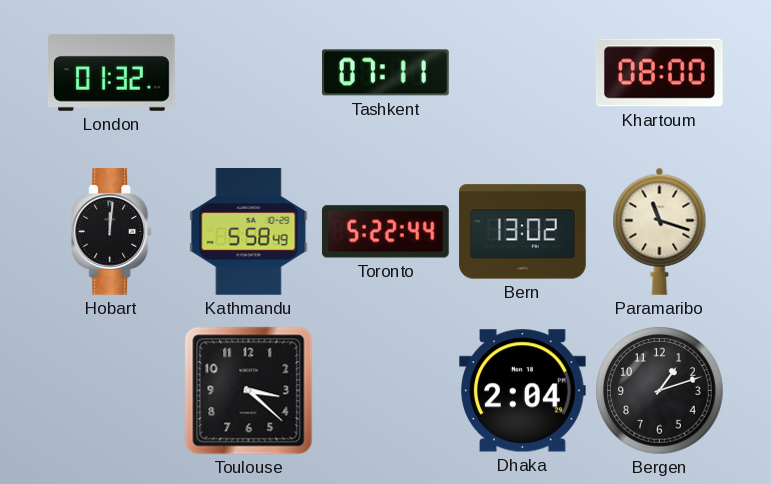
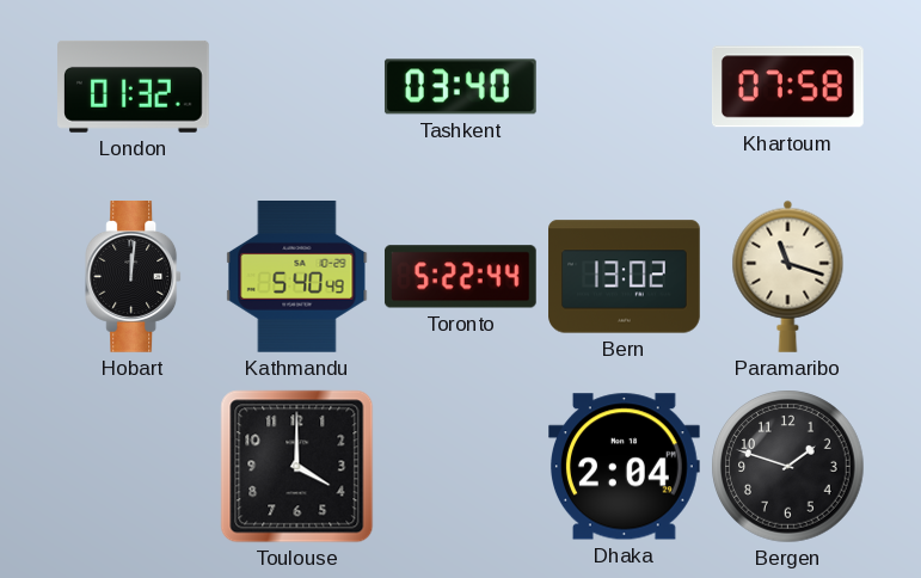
Tashkent: 07:11 -> 03:40 (460, 87)
Khartoum: 08:00 -> 07:58 (788, 87)
Kathmandu: 5:58 -> 5:40 (297, 277)
Toulouse: 3:22 -> 4:00 (297, 467)
Bergen: 1:12 -> 1:48 (788, 467)
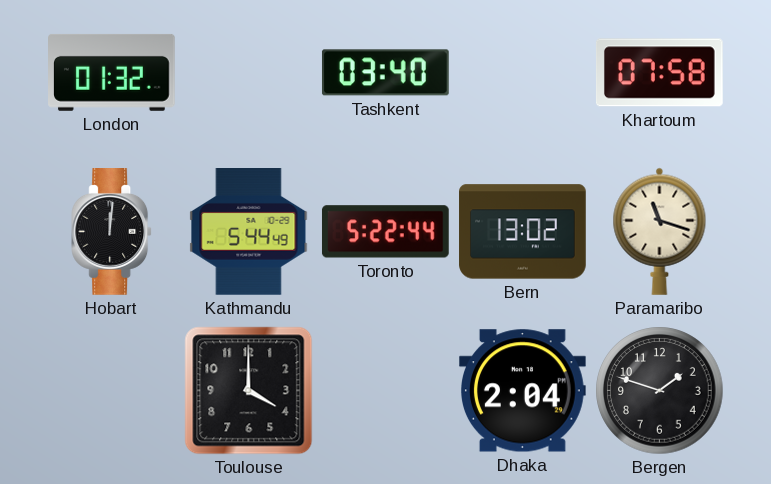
Kathmandu: 5:40 -> 5:44 (249, 232)
